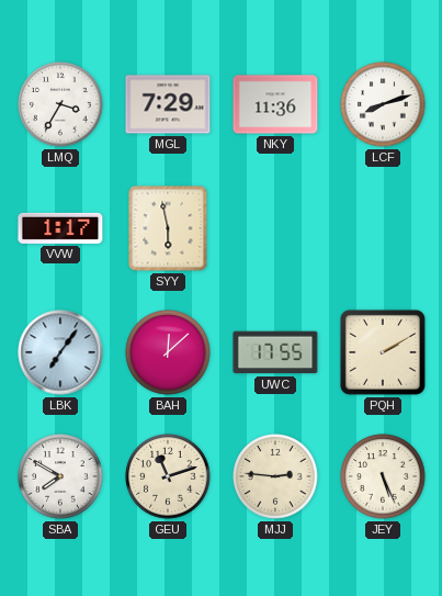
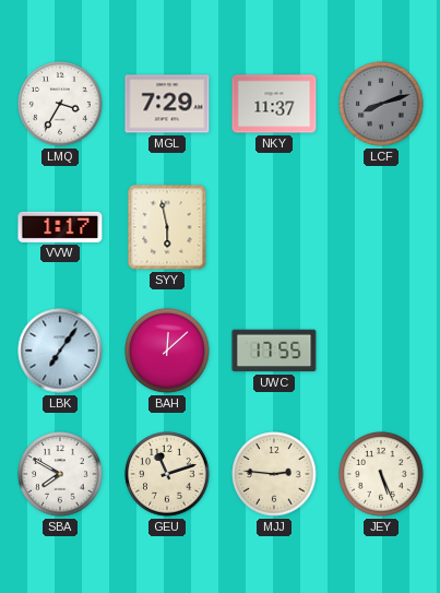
NKY: 11:36 -> 11:37 (274, 104)
LCF dial: white -> grey (381, 104)
PQH: 2:10 -> none (383, 352)
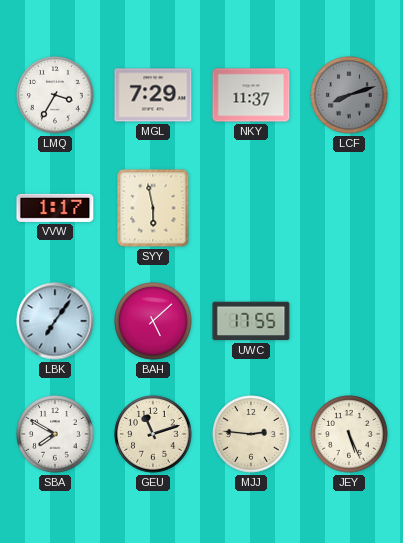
BAH: 12:08 -> 5:08 (153, 321)
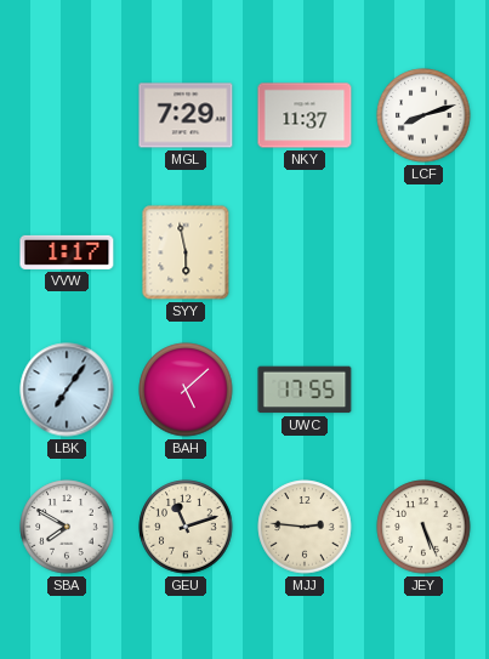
LMQ: 3:35 -> none (55, 95)
LCF dial: grey -> white (423, 115)
